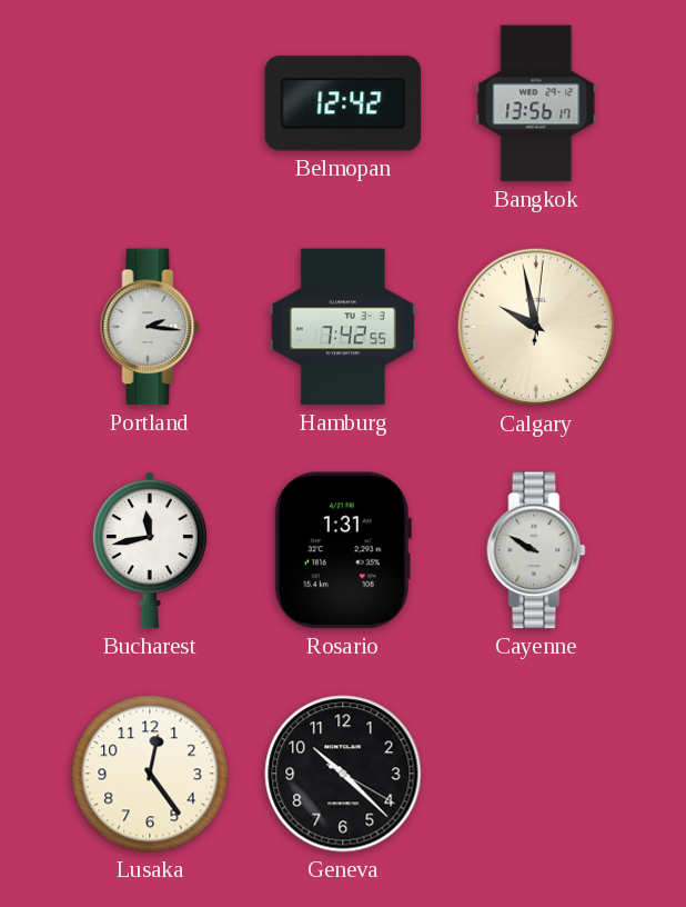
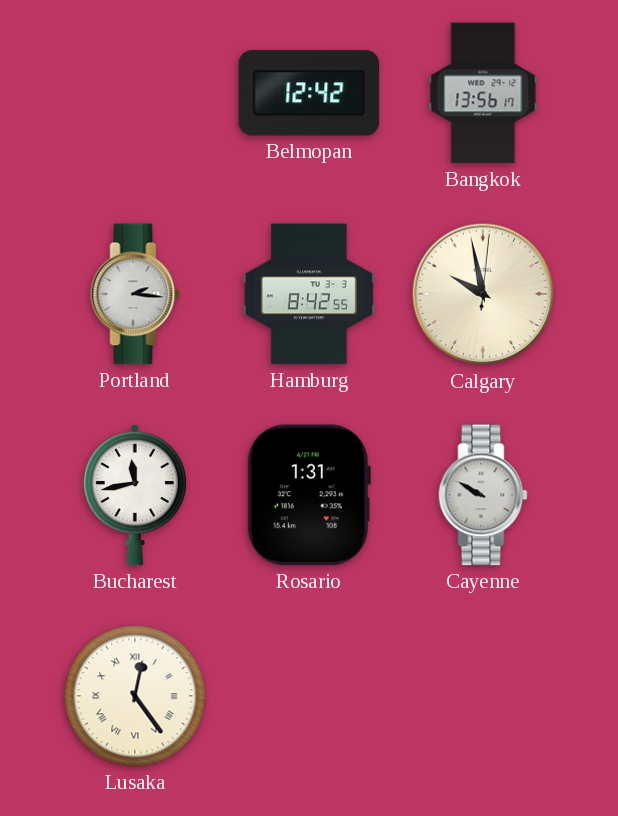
Hamburg: 7:42 -> 8:42 (309, 294)
Lusaka numerals: Arabic -> Roman (135, 696)
Geneva: 10:22 -> none (343, 774)
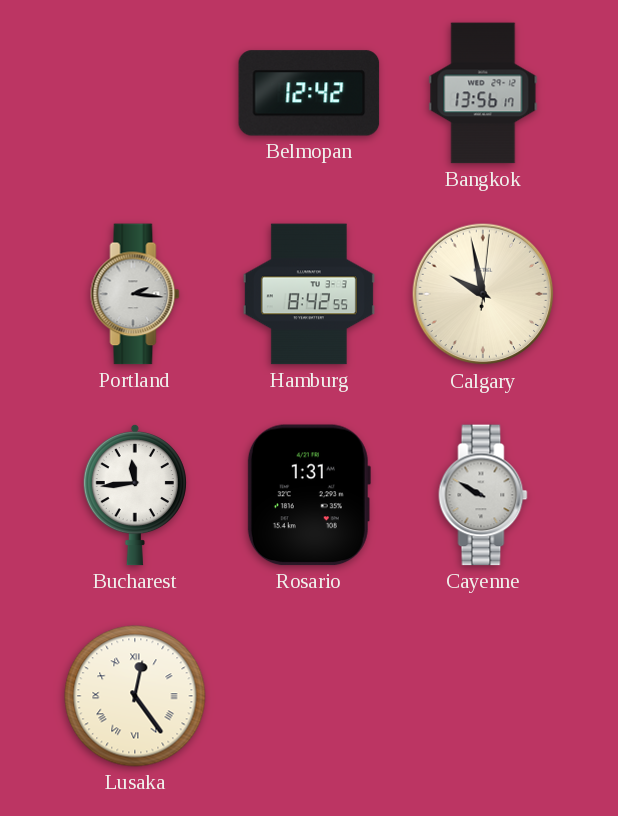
Bucharest: 11:43 -> 11:44 (135, 495)
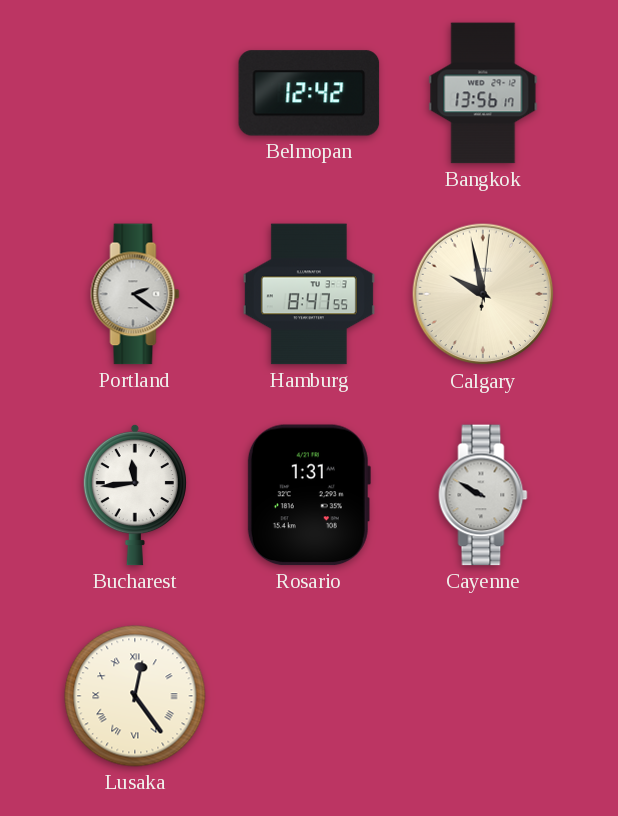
Portland: 2:16 -> 2:21 (135, 294)
Hamburg: 8:42 -> 8:47 (309, 294)
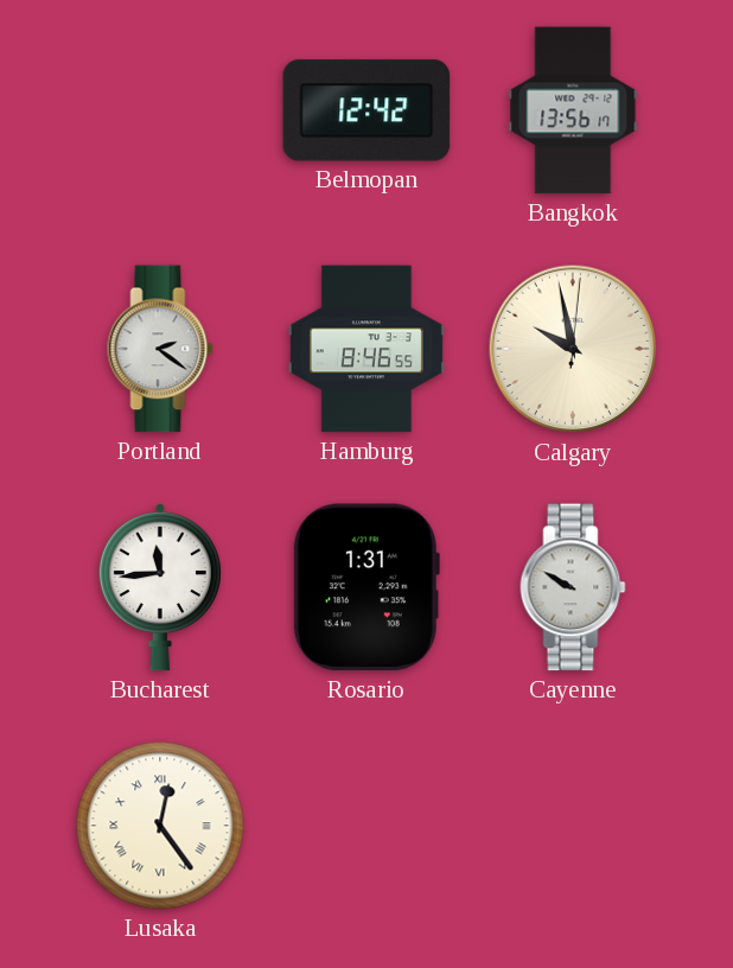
Hamburg: 8:47 -> 8:46 (366, 349)
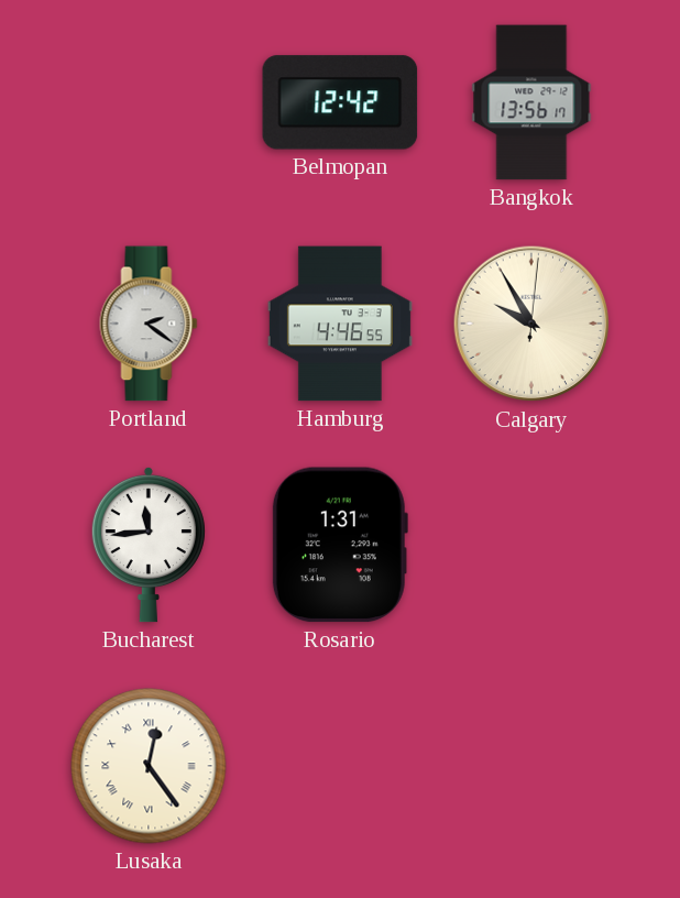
Hamburg: 8:46 -> 4:46 (340, 324)
Calgary: 9:58 -> 9:55 (531, 324)
Cayenne: 9:50 -> none (573, 587)
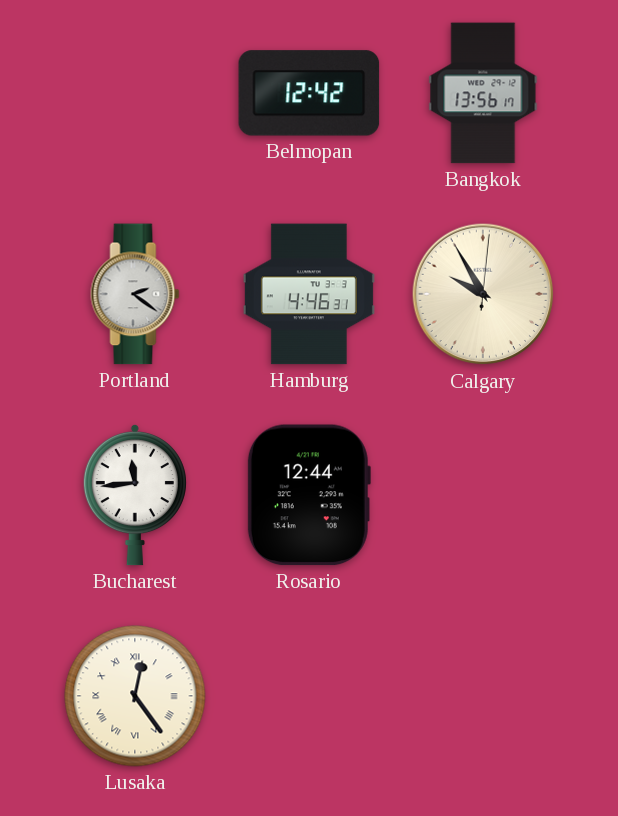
Hamburg: 4:46:55 -> 4:46:31 (309, 294)
Rosario: 1:31 -> 12:44 (309, 495)
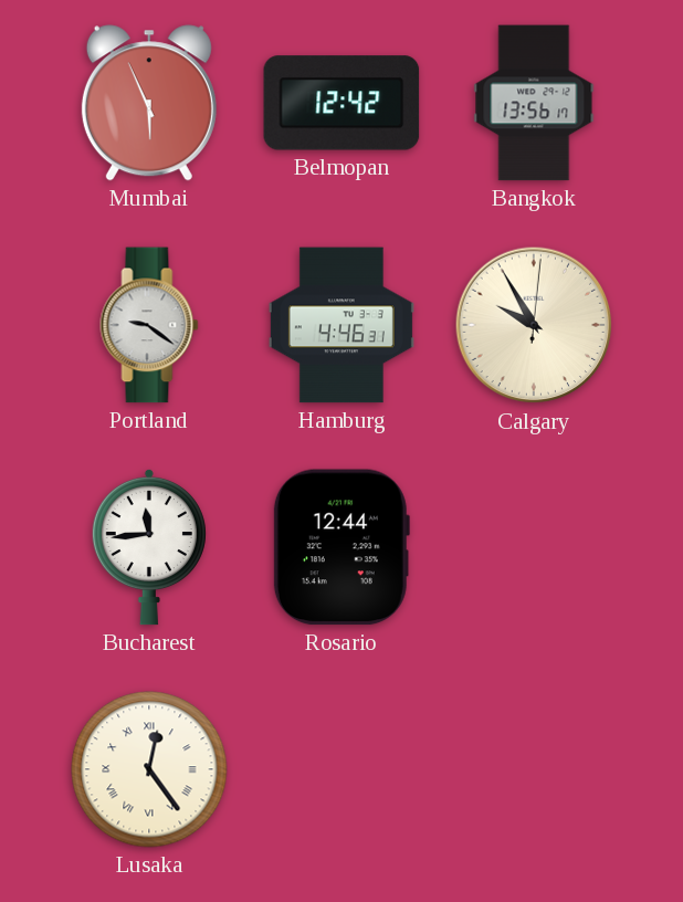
Mumbai: none -> 5:56 (149, 103)
Portland: 2:21 -> 9:21 (149, 325)
